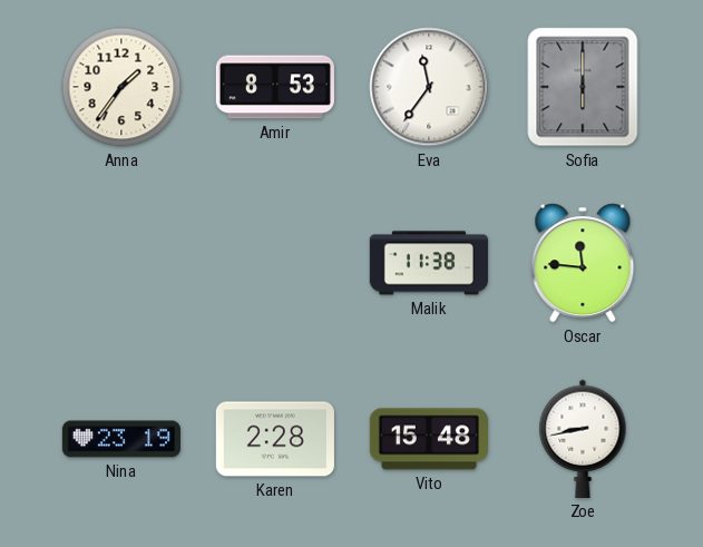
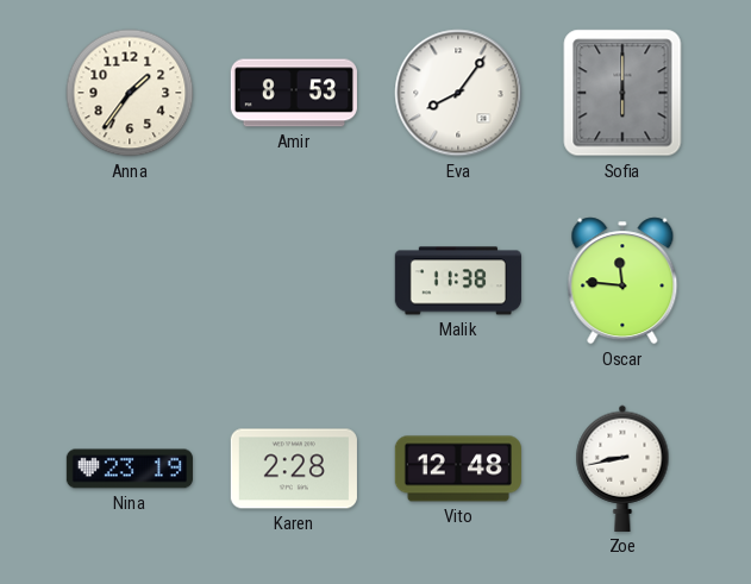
Eva: 11:36 -> 8:06 (458, 93)
Vito: 15:48 -> 12:48 (458, 469)
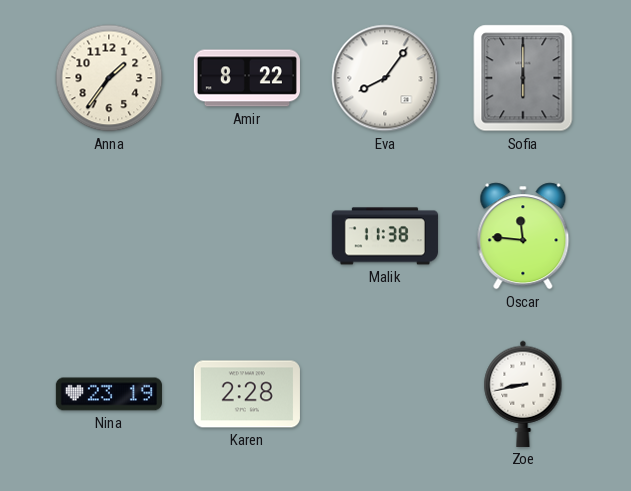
Amir: 8:53 -> 8:22 (247, 78)
Vito: 12:48 -> none (458, 469)
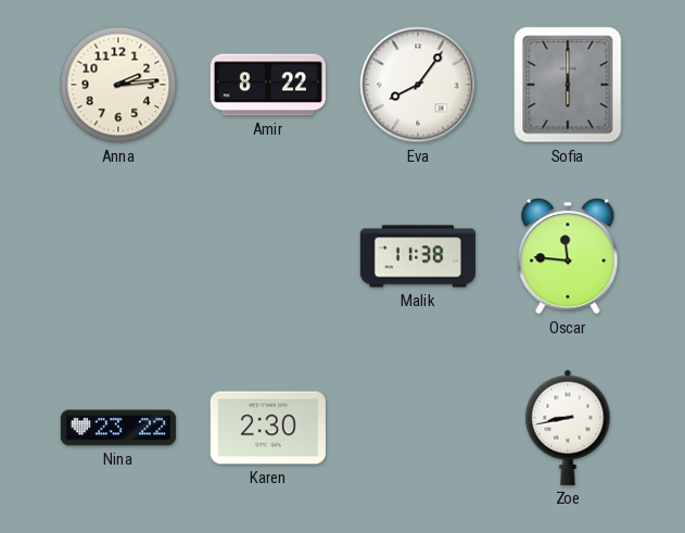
Anna: 1:36 -> 2:14 (118, 85)
Nina: 23:19 -> 23:22 (118, 428)
Karen: 2:28 -> 2:30 (268, 428)
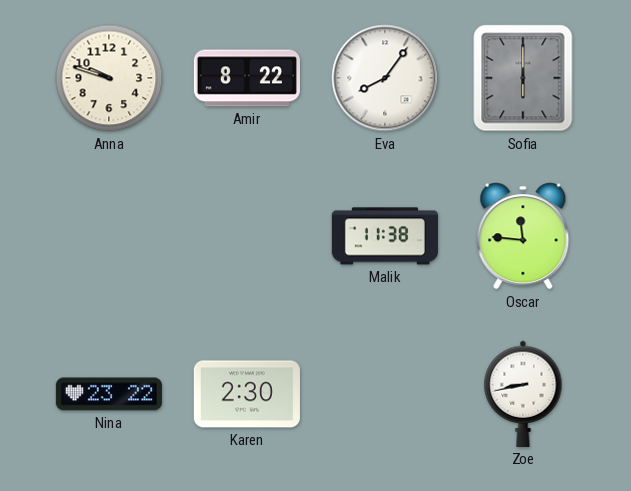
Anna: 2:14 -> 9:48 (109, 78)
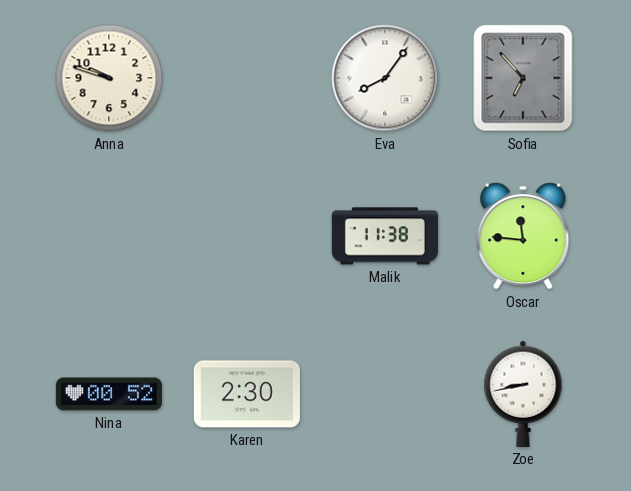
Amir: 8:22 -> none (247, 78)
Sofia: 6:00 -> 6:53 (523, 78)
Nina: 23:22 -> 00:52 (109, 394)
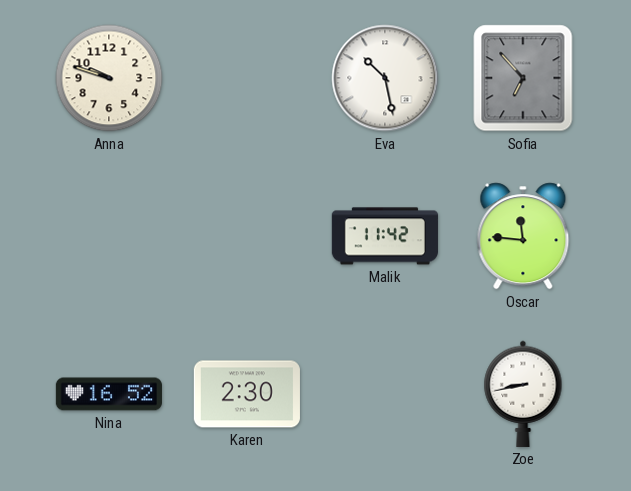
Eva: 8:06 -> 10:28 (385, 78)
Malik: 11:38 -> 11:42 (385, 236)
Nina: 00:52 -> 16:52 (109, 394)
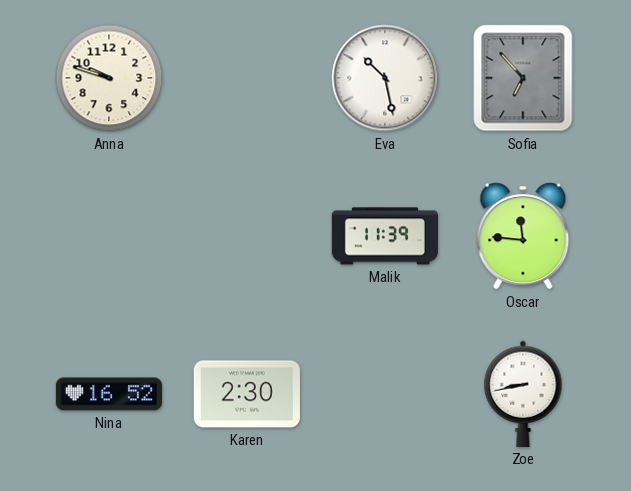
Malik: 11:42 -> 11:39 (385, 236)
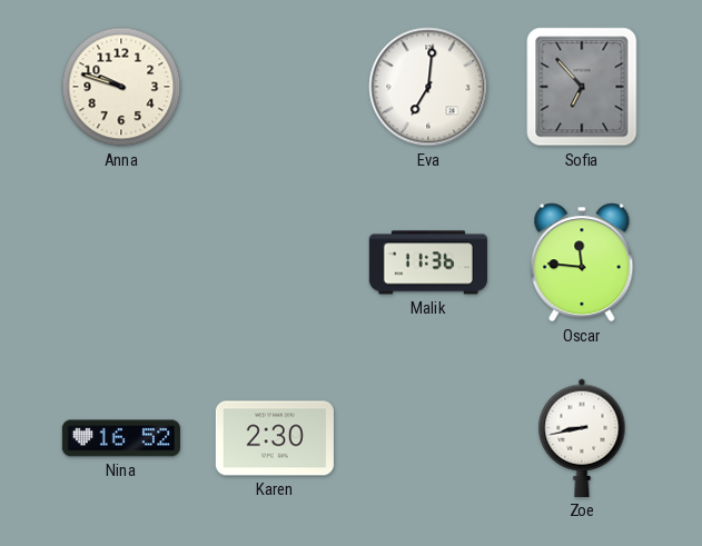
Eva: 10:28 -> 7:01 (428, 87)
Malik: 11:39 -> 11:36 (428, 262)
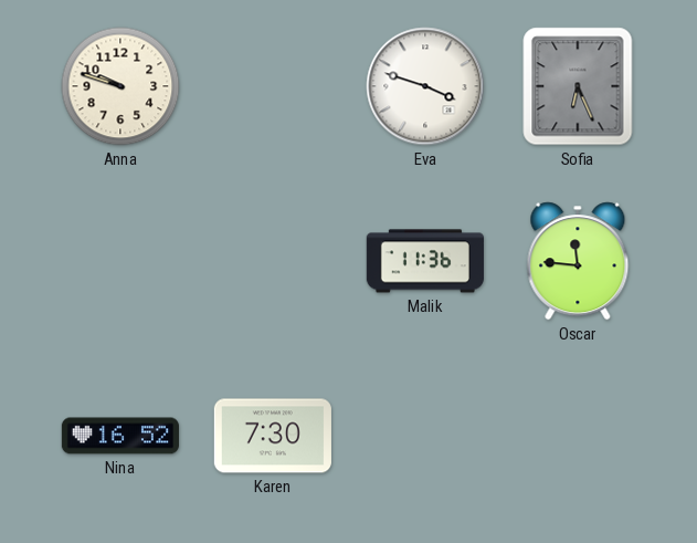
Eva: 7:01 -> 3:48 (425, 86)
Sofia: 6:53 -> 6:26 (578, 86)
Karen: 2:30 -> 7:30 (273, 436)
Zoe: 8:43 -> none (582, 438)
